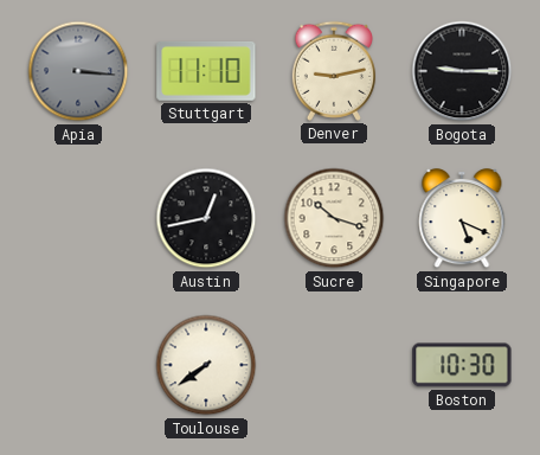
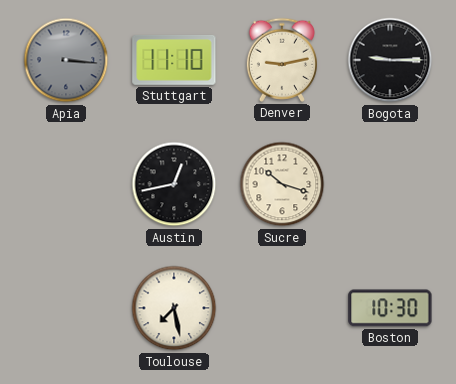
Singapore: 5:19 -> none (462, 219)
Toulouse: 7:39 -> 7:28 (174, 308)
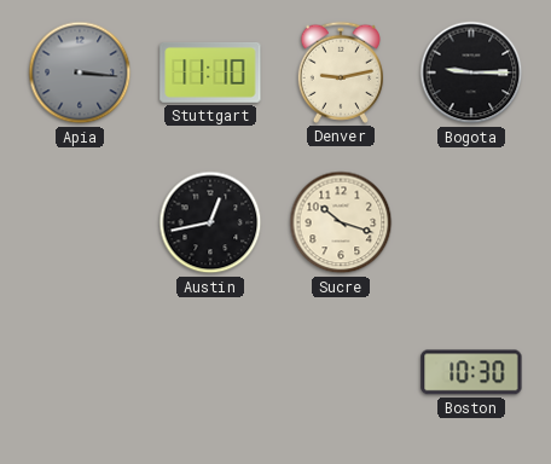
Toulouse: 7:28 -> none (174, 308)
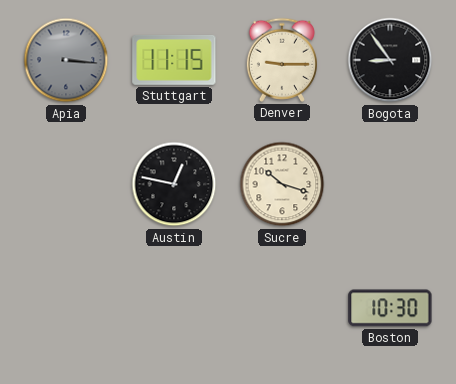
Stuttgart: 11:10 -> 11:15 (174, 60)
Denver: 9:13 -> 9:15 (281, 60)
Bogota: 9:15 -> 8:54 (390, 60)
Austin: 12:43 -> 12:47 (174, 184)
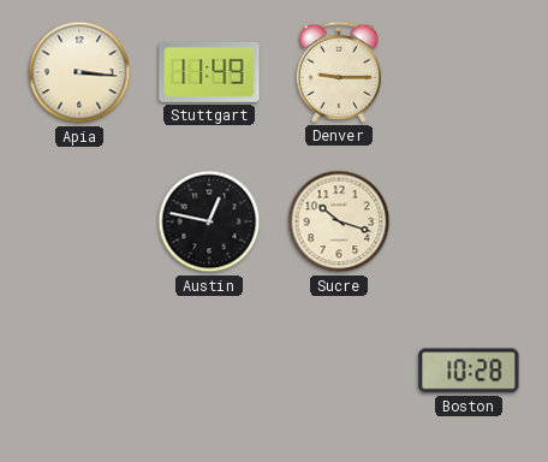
Apia dial: grey -> cream (79, 72)
Stuttgart: 11:15 -> 11:49 (209, 72)
Bogota: 8:54 -> none (390, 60)
Boston: 10:30 -> 10:28 (469, 371)
